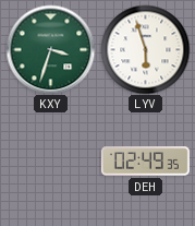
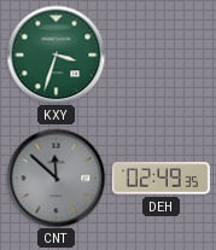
LYV: 5:57 -> none (145, 49)
CNT: none -> 11:52 (56, 178)
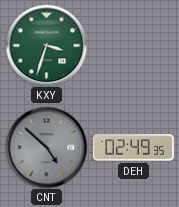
CNT: 11:52 -> 4:52 (46, 147)
